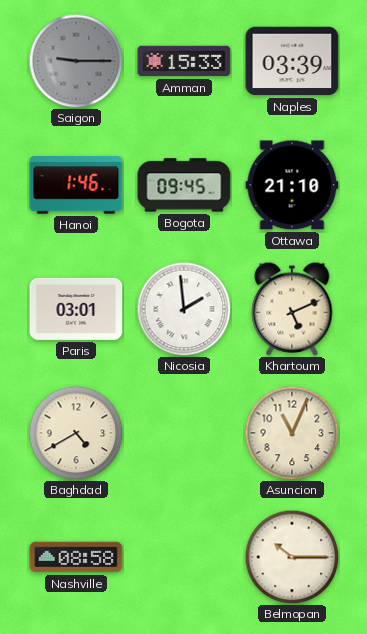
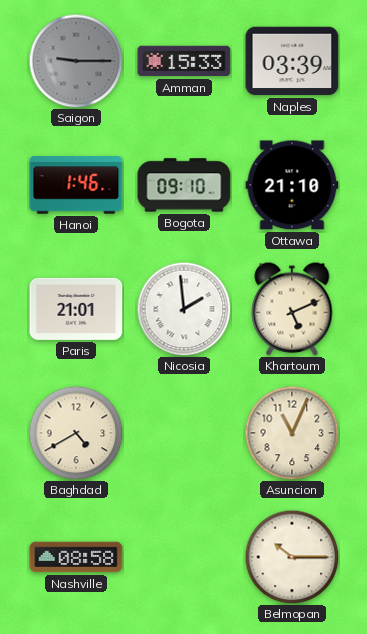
Bogota: 09:45 -> 09:10 (184, 185)
Paris: 03:01 -> 21:01 (76, 309)
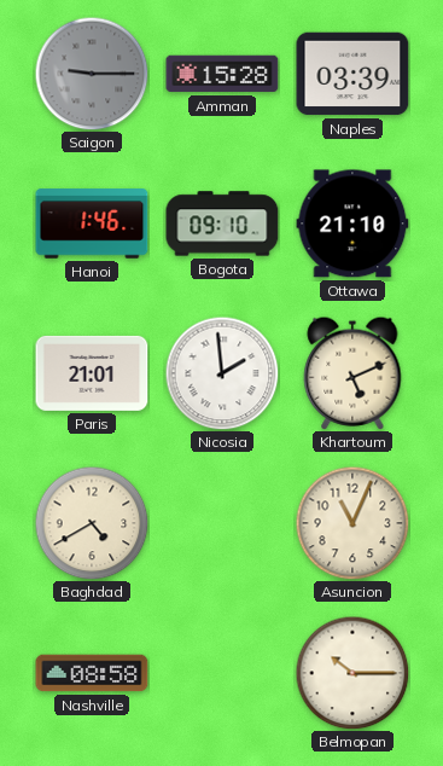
Amman: 15:33 -> 15:28 (222, 74)
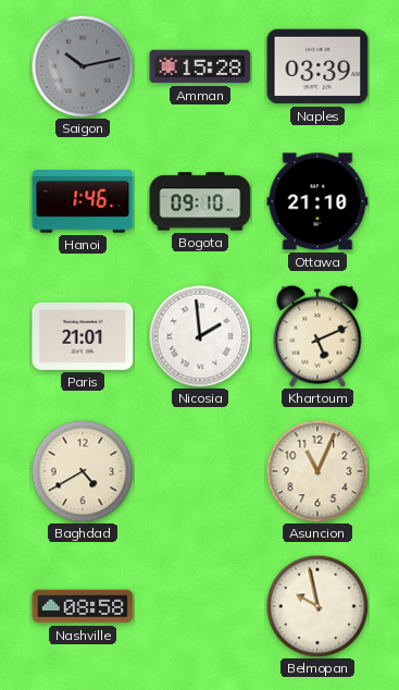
Saigon: 9:15 -> 10:13 (83, 66)
Belmopan: 10:15 -> 9:58 (317, 606)
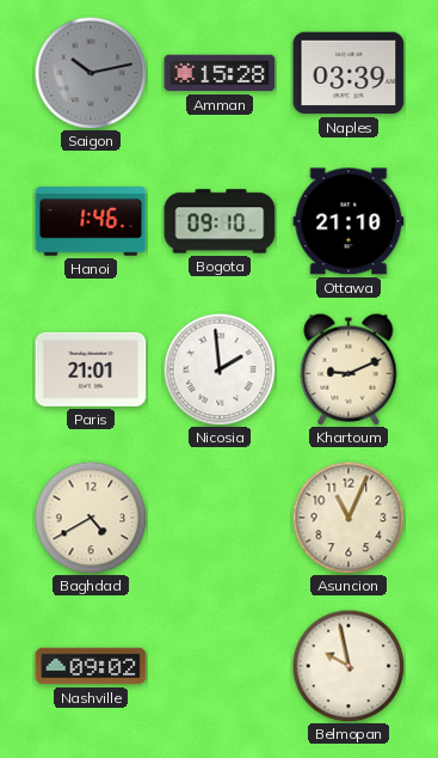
Khartoum: 5:11 -> 9:11 (348, 369)
Nashville: 08:58 -> 09:02 (91, 666)
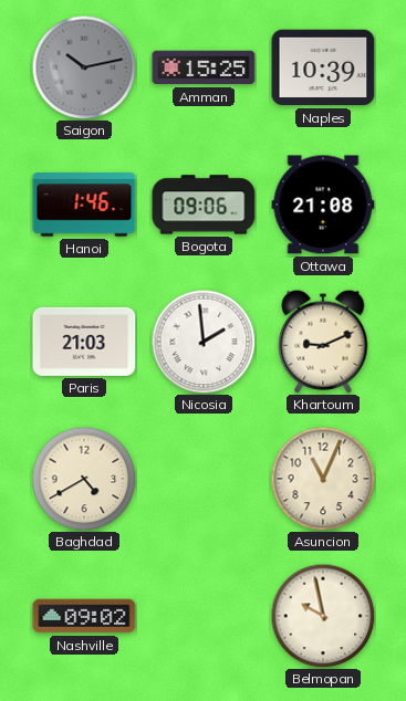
Amman: 15:28 -> 15:25 (204, 67)
Naples: 03:39 -> 10:39 (323, 67)
Bogota: 09:10 -> 09:06 (204, 205)
Ottawa: 21:10 -> 21:08 (323, 205)
Paris: 21:01 -> 21:03 (84, 342)
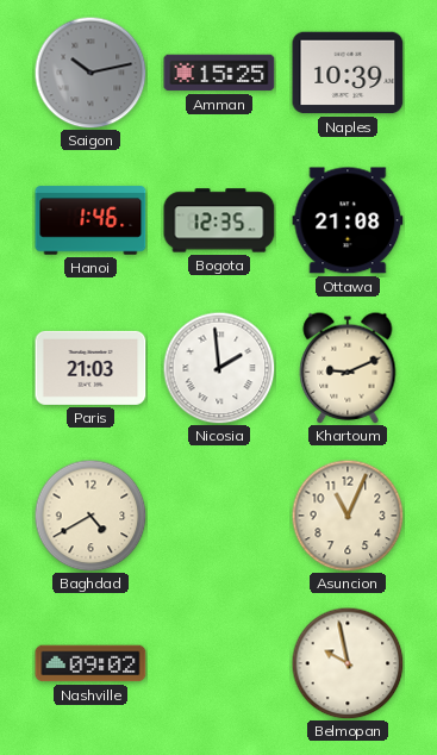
Bogota: 09:06 -> 12:35 (219, 220)
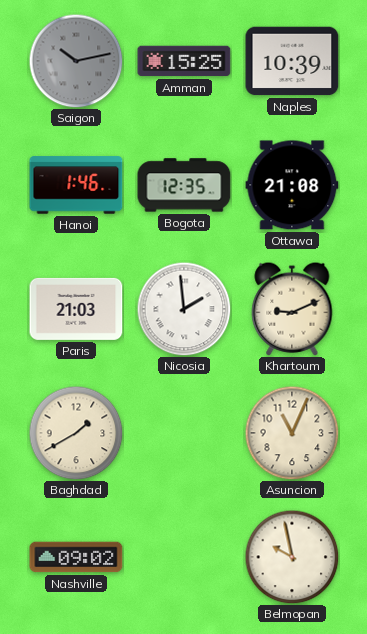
Baghdad: 4:40 -> 1:40 (76, 433)
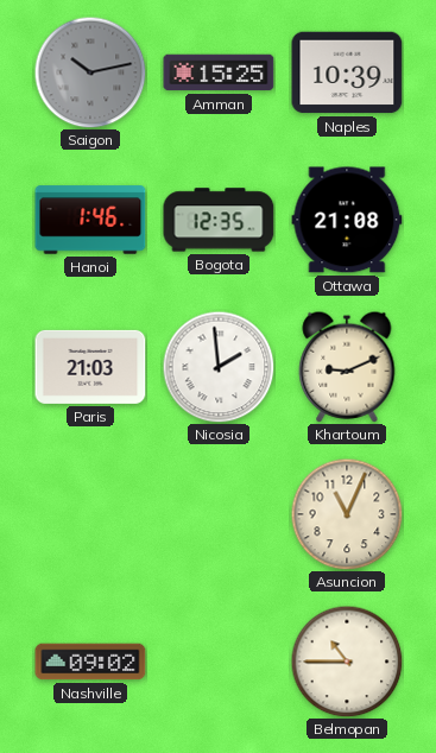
Baghdad: 1:40 -> none (76, 433)
Belmopan: 9:58 -> 10:45 (347, 662)
